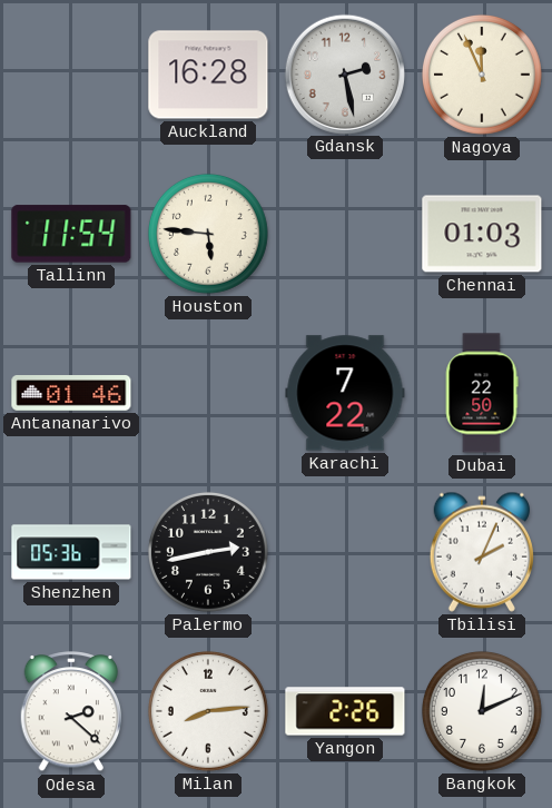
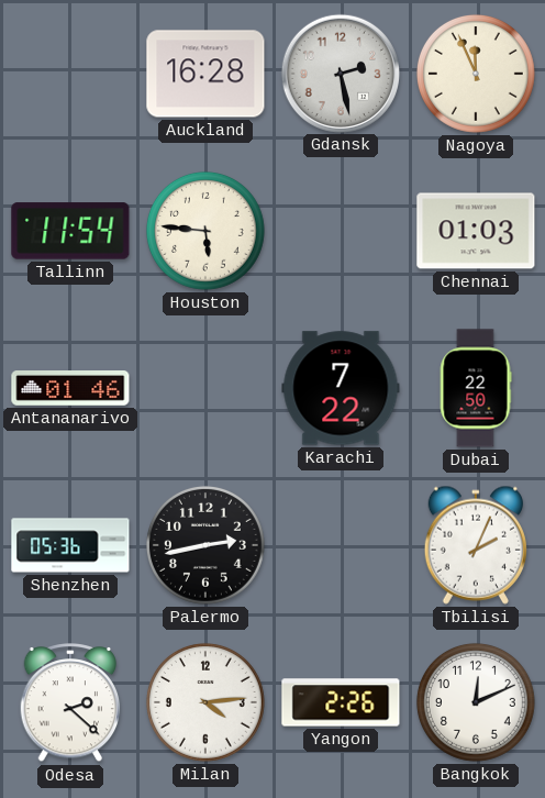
Milan: 8:14 -> 4:14 (205, 702)
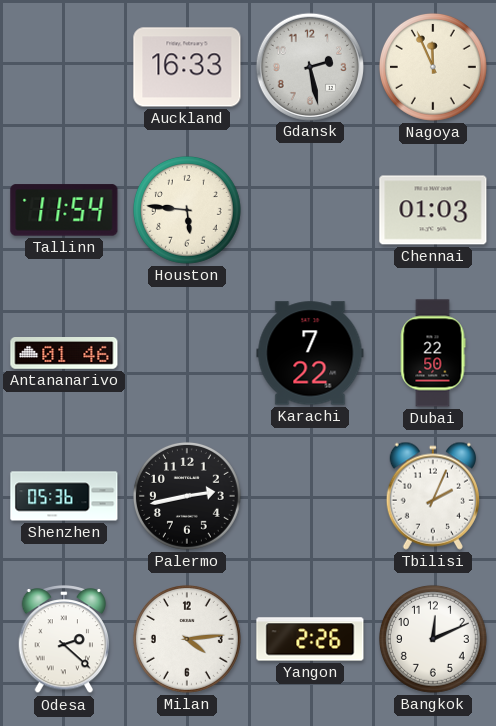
Auckland: 16:28 -> 16:33 (187, 67)
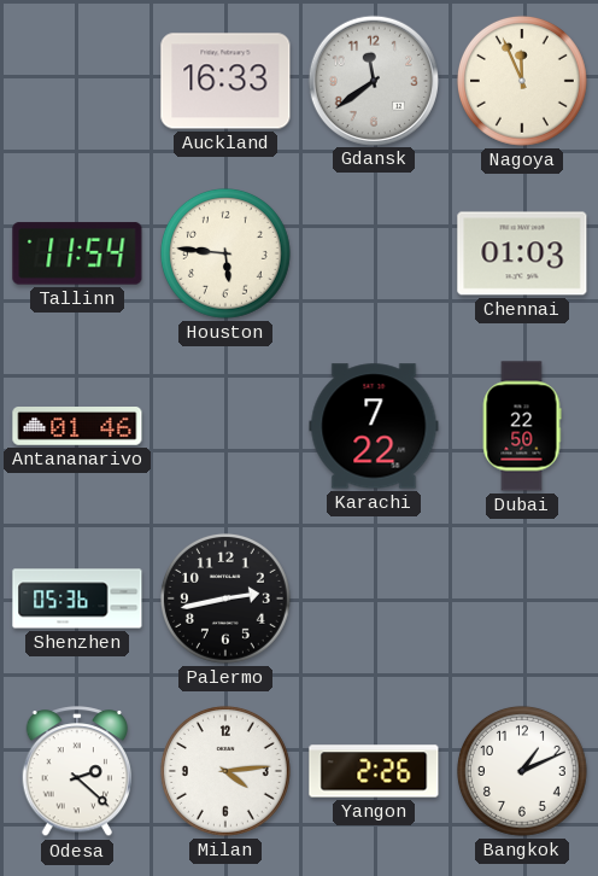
Gdansk: 2:28 -> 11:39 (373, 80)
Tbilisi: 2:04 -> none (433, 496)
Bangkok: 12:11 -> 1:11 (522, 771)
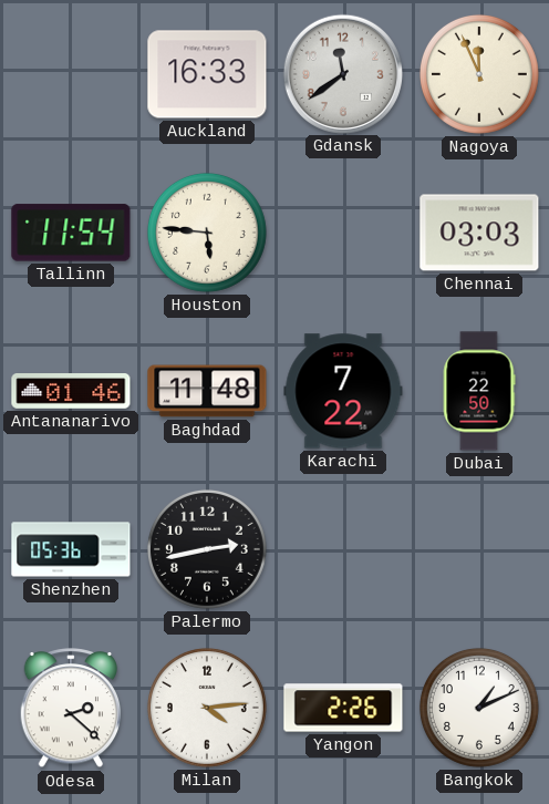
Chennai: 01:03 -> 03:03 (479, 233)
Baghdad: none -> 11:48 (207, 391)
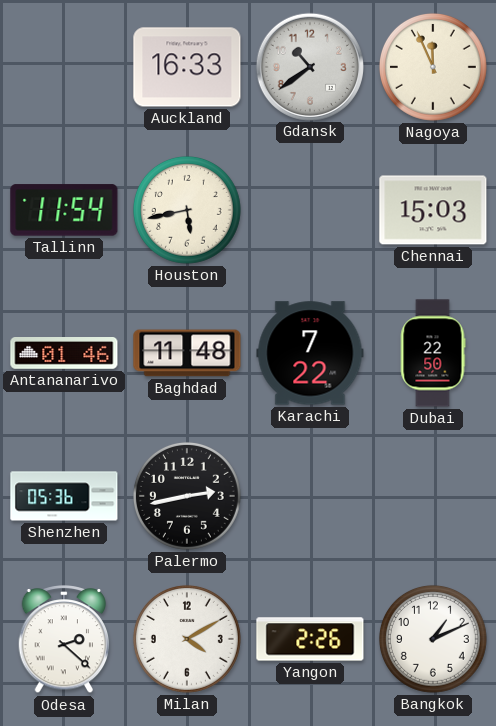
Gdansk: 11:39 -> 10:39 (309, 66)
Houston: 5:46 -> 5:43 (187, 210)
Chennai: 03:03 -> 15:03 (433, 210)
Milan: 4:14 -> 4:10 (187, 639)
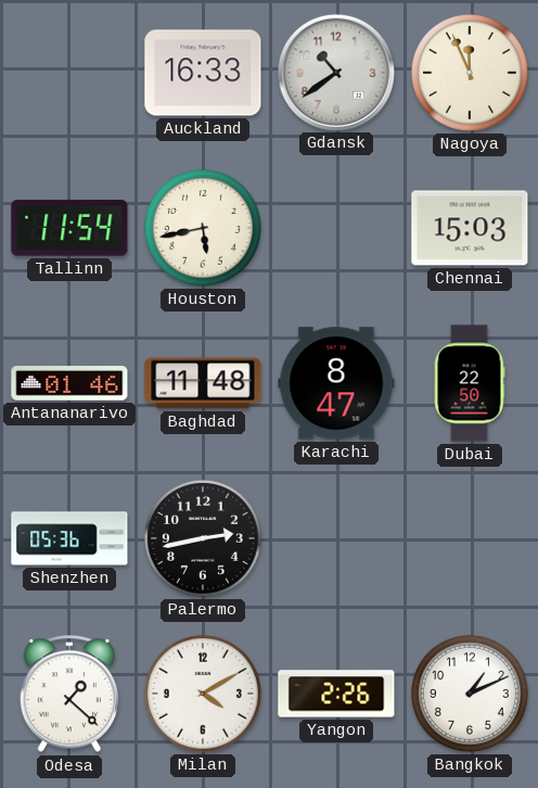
Karachi: 7:22 -> 8:47 (336, 383)
Odesa: 2:22 -> 1:22 (69, 695)
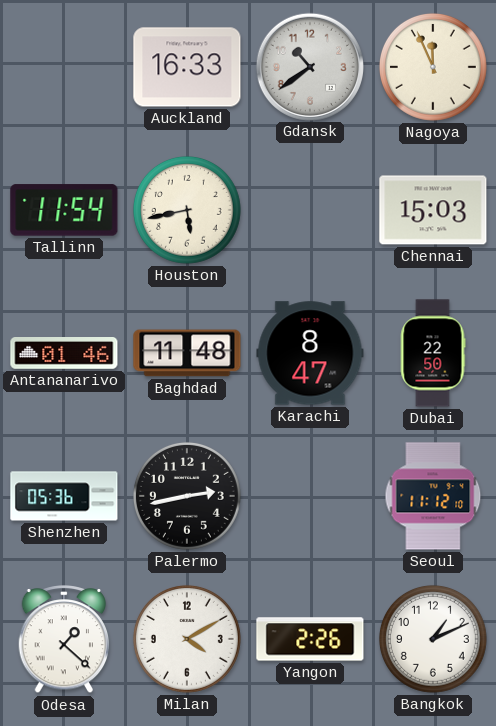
Seoul: none -> 11:12 (433, 496)
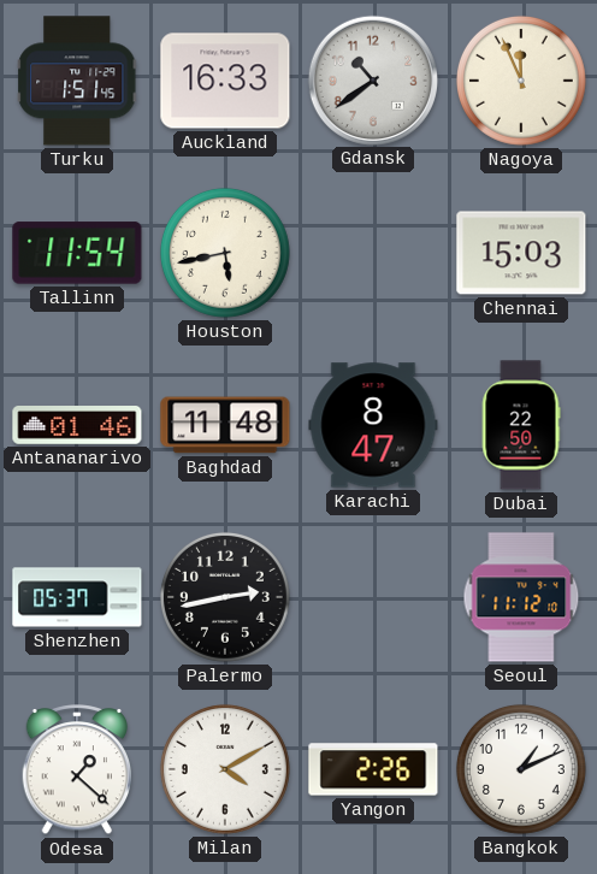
Turku: none -> 1:51 (78, 81)
Shenzhen: 05:36 -> 05:37 (77, 597)
